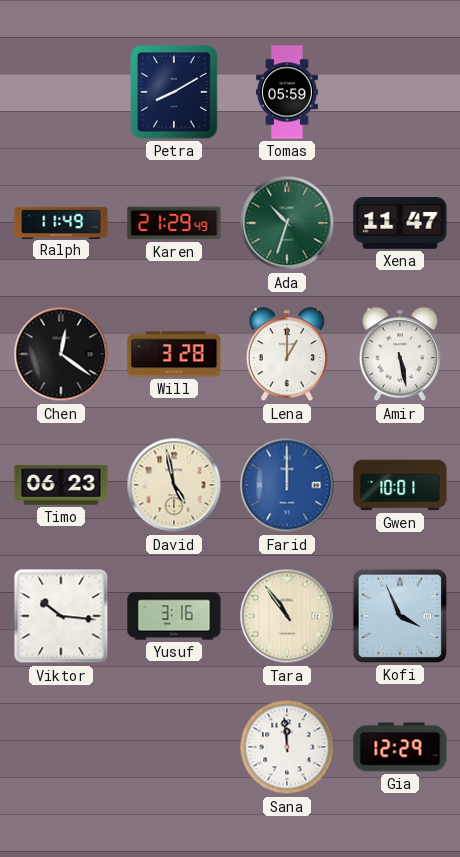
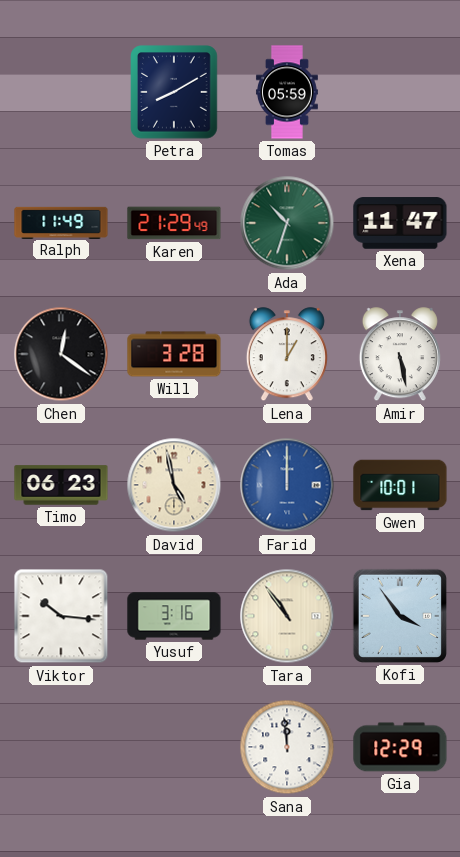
Kofi: 3:56 -> 3:54 (400, 616)
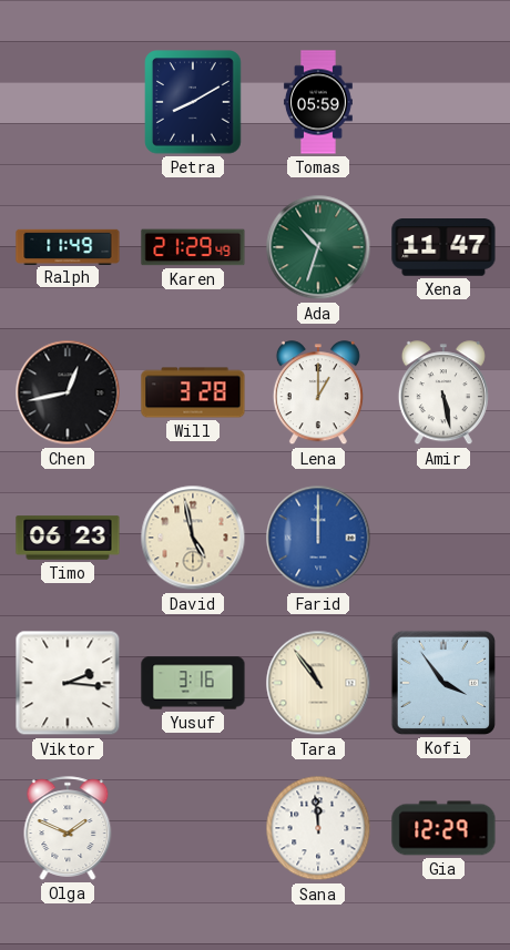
Chen: 12:21 -> 12:43 (68, 392)
Gwen: 10:01 -> none (400, 485)
Viktor: 10:16 -> 2:16 (68, 683)
Olga: none -> 1:49 (68, 828)
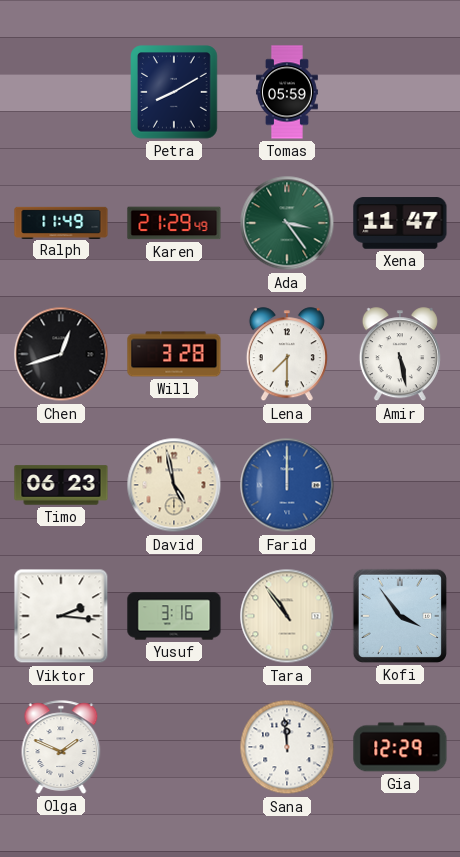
Ada: 10:33 -> 3:24 (287, 223)
Chen: 12:43 -> 12:42 (61, 354)
Lena: 1:00 -> 7:30 (287, 355)
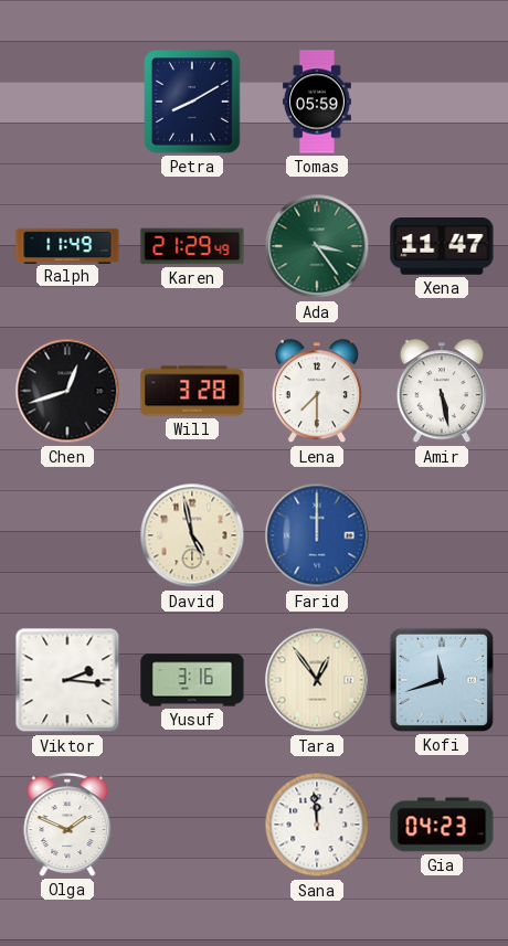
Timo: 06:23 -> none (61, 485)
Tara: 10:54 -> 12:54 (317, 680)
Kofi: 3:54 -> 11:42 (442, 680)
Gia: 12:29 -> 04:23 (442, 825)
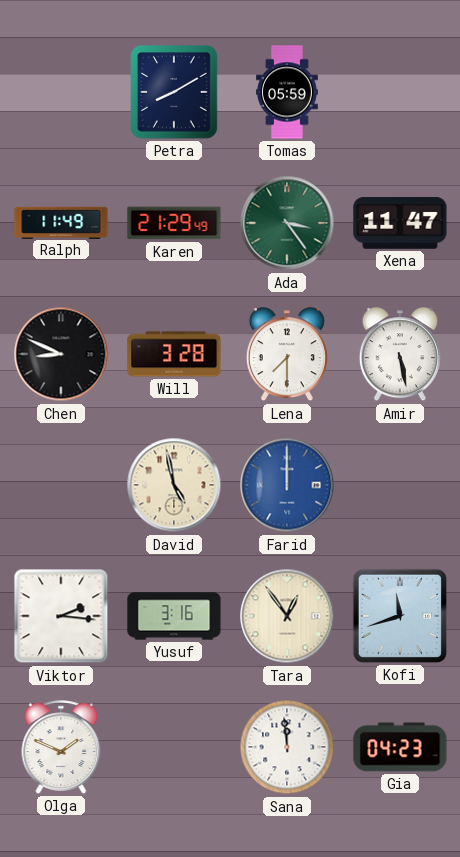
Chen: 12:42 -> 8:49 (61, 354)
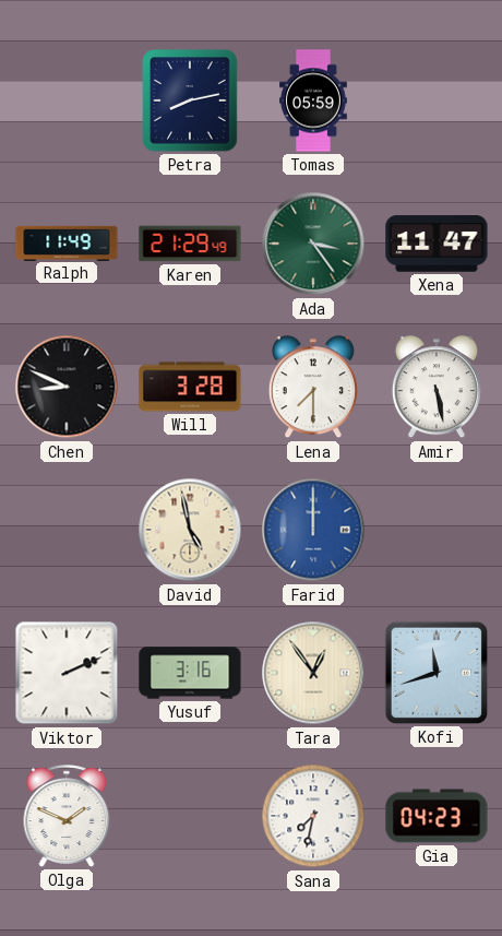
Petra: 8:10 -> 8:13 (190, 100)
Viktor: 2:16 -> 2:11 (67, 673)
Sana: 11:59 -> 7:32 (313, 816)
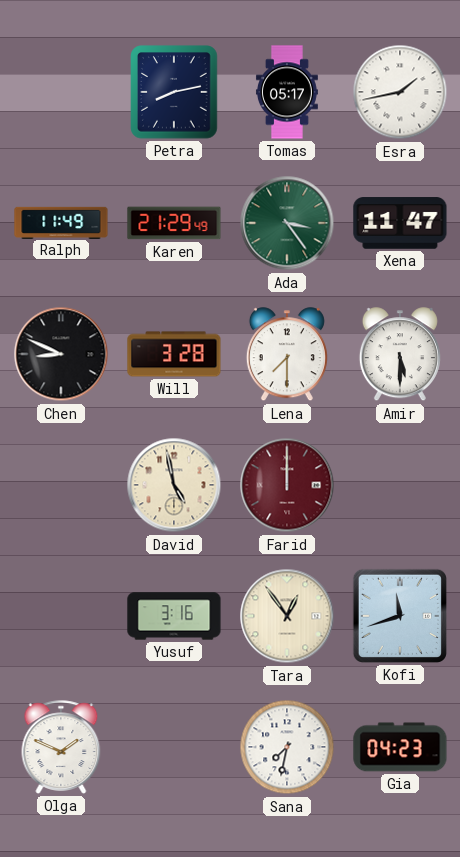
Tomas: 05:59 -> 05:17 (287, 92)
Esra: none -> 1:43 (400, 92)
Amir: 5:28 -> 5:30 (400, 355)
Farid dial: blue -> burgundy (287, 485)
Viktor: 2:11 -> none (67, 673)
